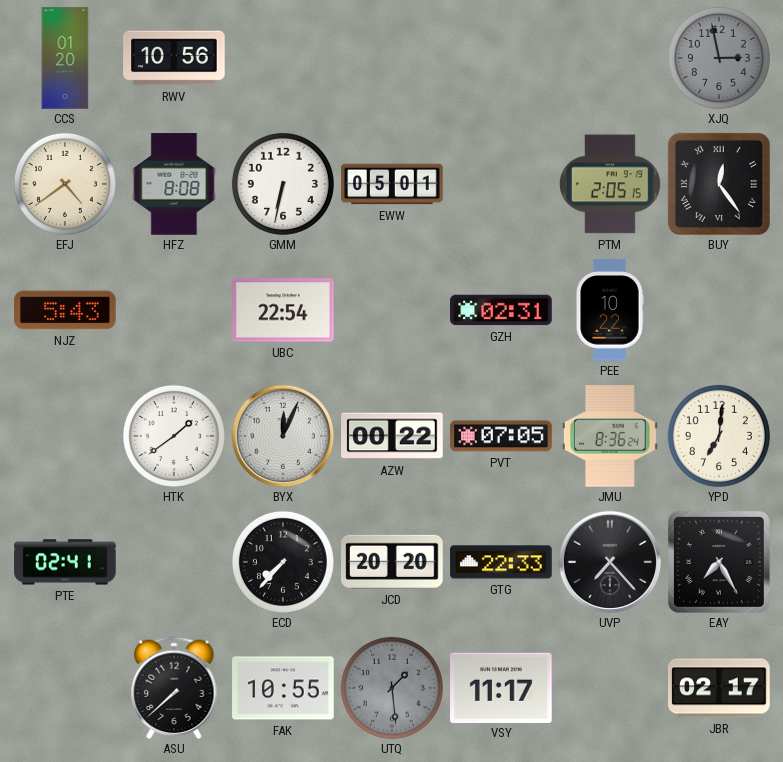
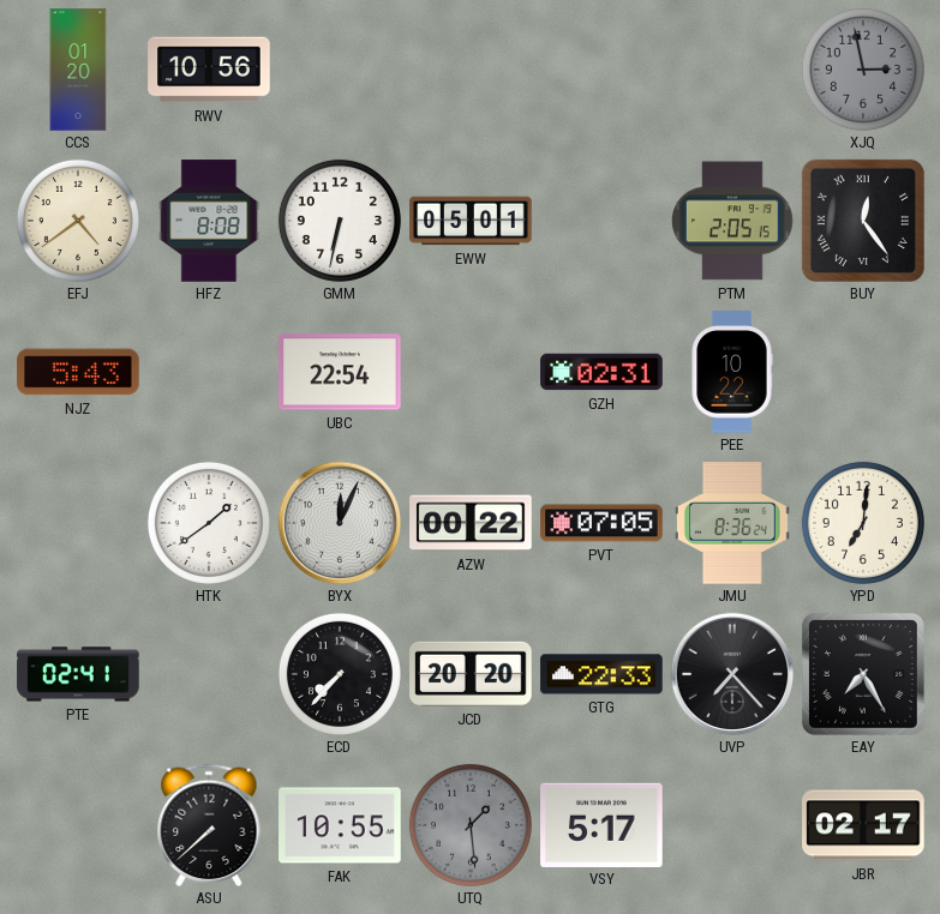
VSY: 11:17 -> 5:17 (601, 824)
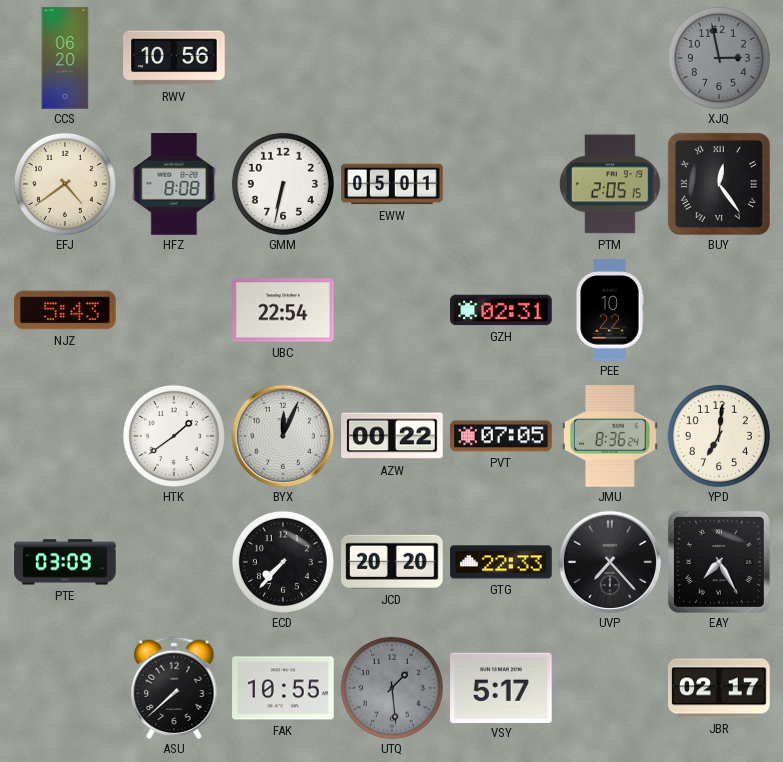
CCS: 01:20 -> 06:20 (65, 58)
PTE: 02:41 -> 03:09 (65, 562)
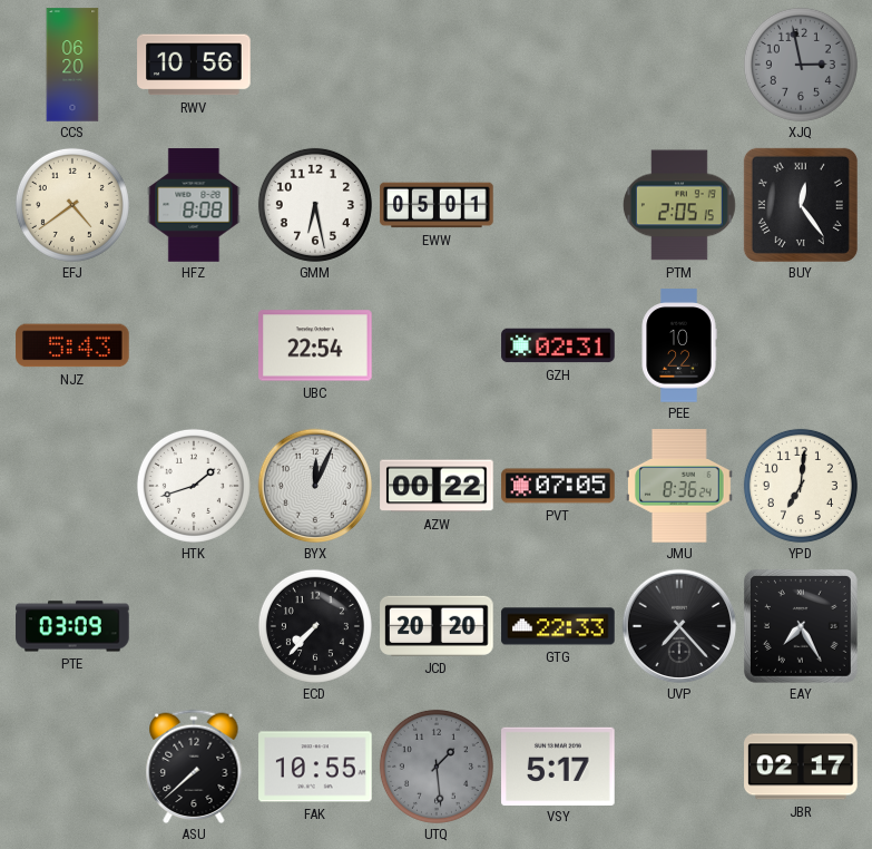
GMM: 6:32 -> 6:28 (315, 205)
HTK: 1:39 -> 1:42 (194, 486)
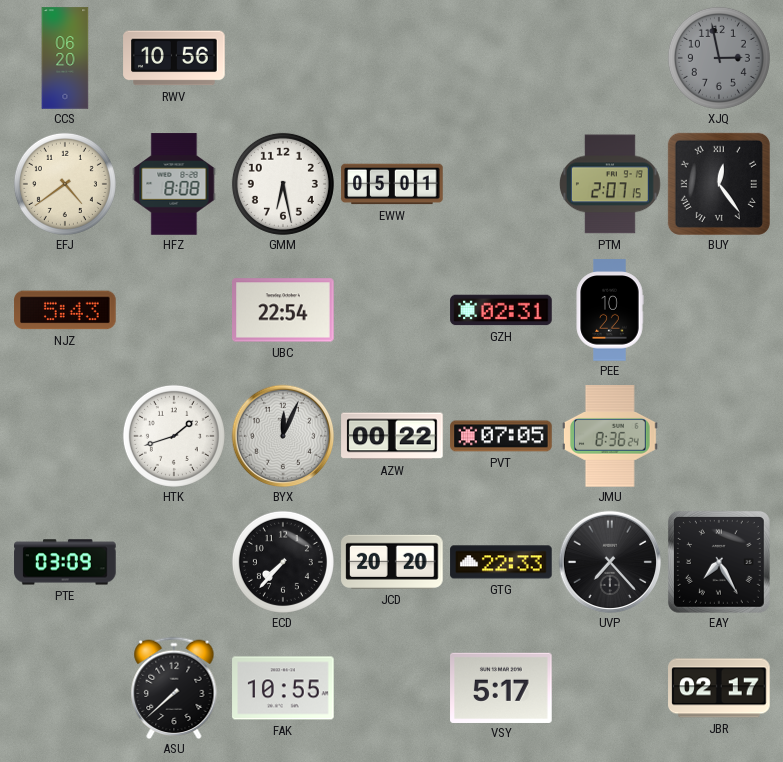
PTM: 2:05 -> 2:07 (610, 184)
YPD: 7:01 -> none (801, 486)
UTQ: 1:29 -> none (437, 767)
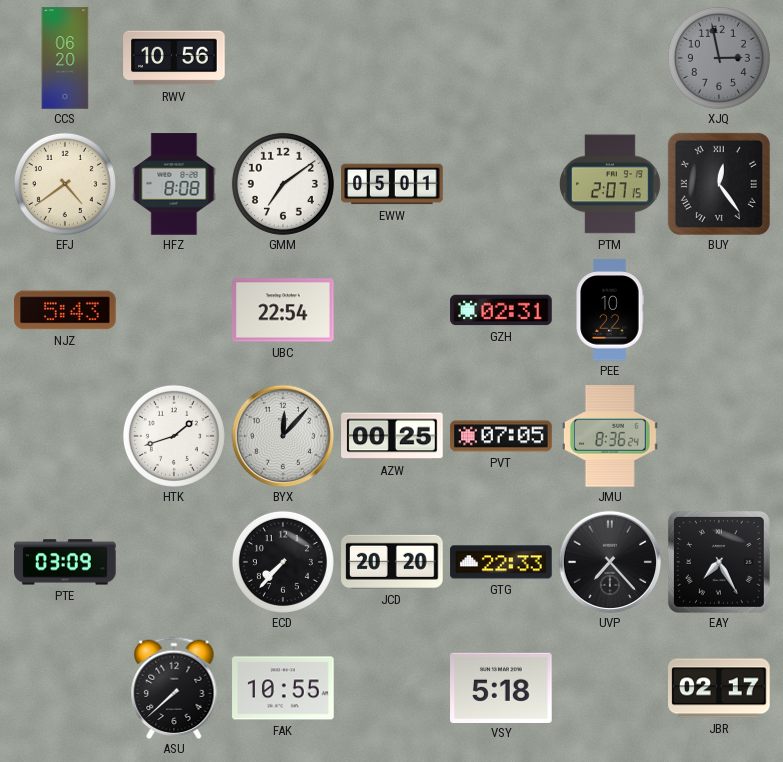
GMM: 6:28 -> 7:09 (283, 184)
BYX: 12:04 -> 12:07 (283, 436)
AZW: 00:22 -> 00:25 (392, 436)
VSY: 5:17 -> 5:18 (501, 687)
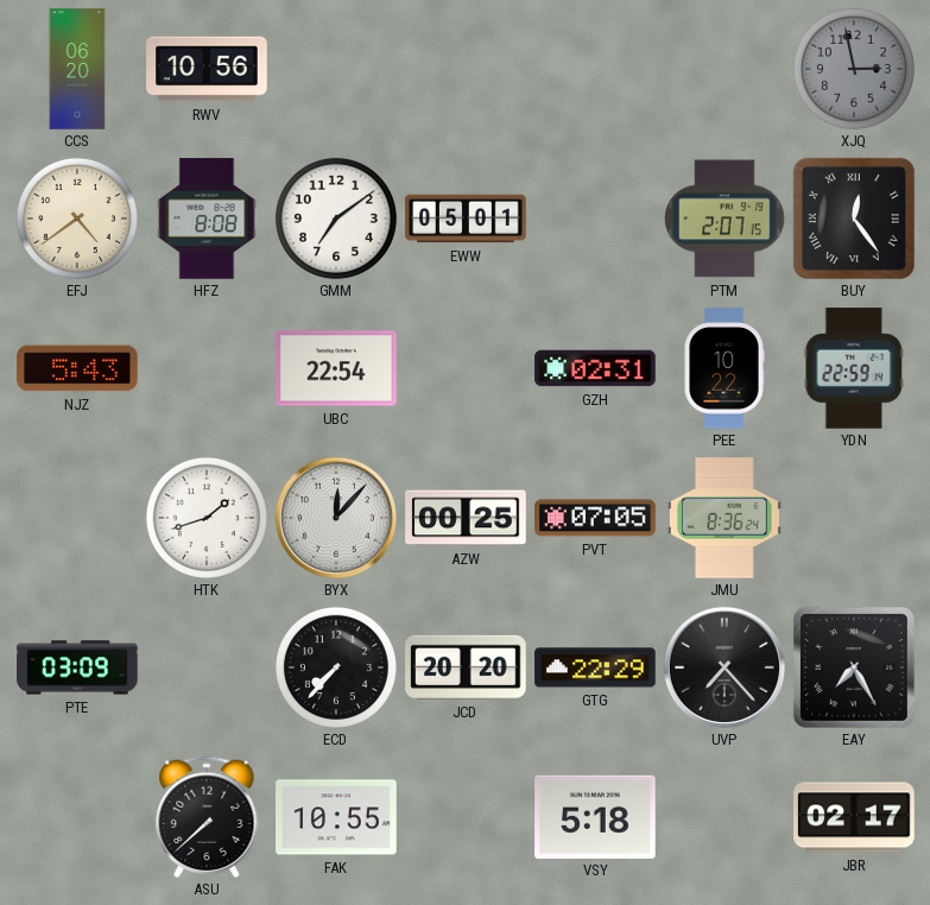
YDN: none -> 22:59 (853, 368)
GTG: 22:33 -> 22:29 (595, 667)
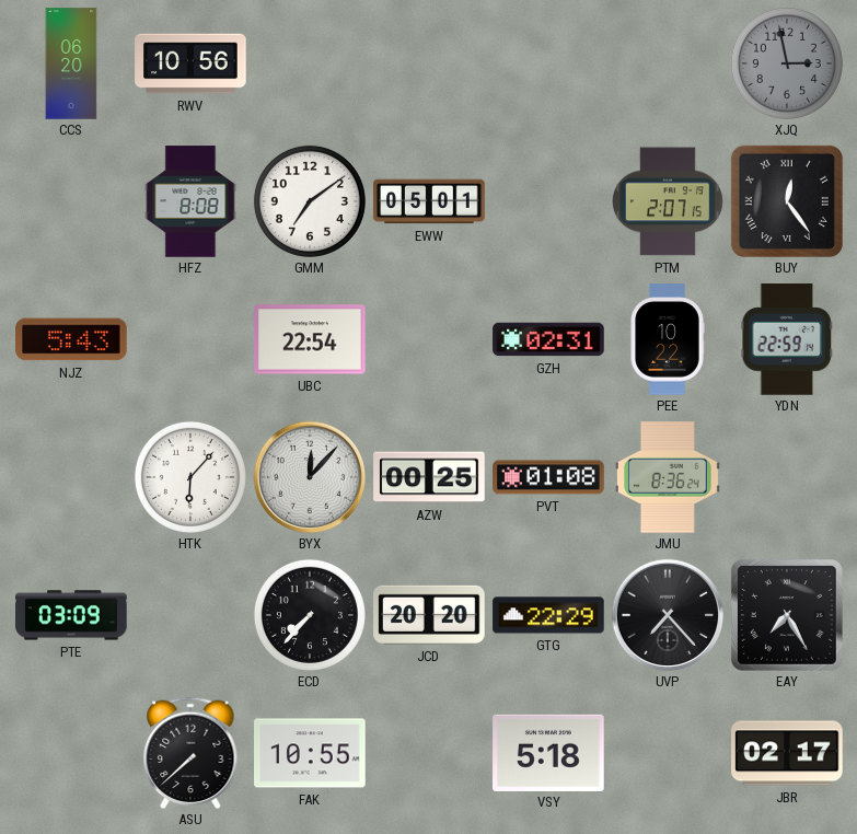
EFJ: 4:39 -> none (77, 219)
HTK: 1:42 -> 6:07 (190, 477)
PVT: 07:05 -> 01:08 (548, 477)
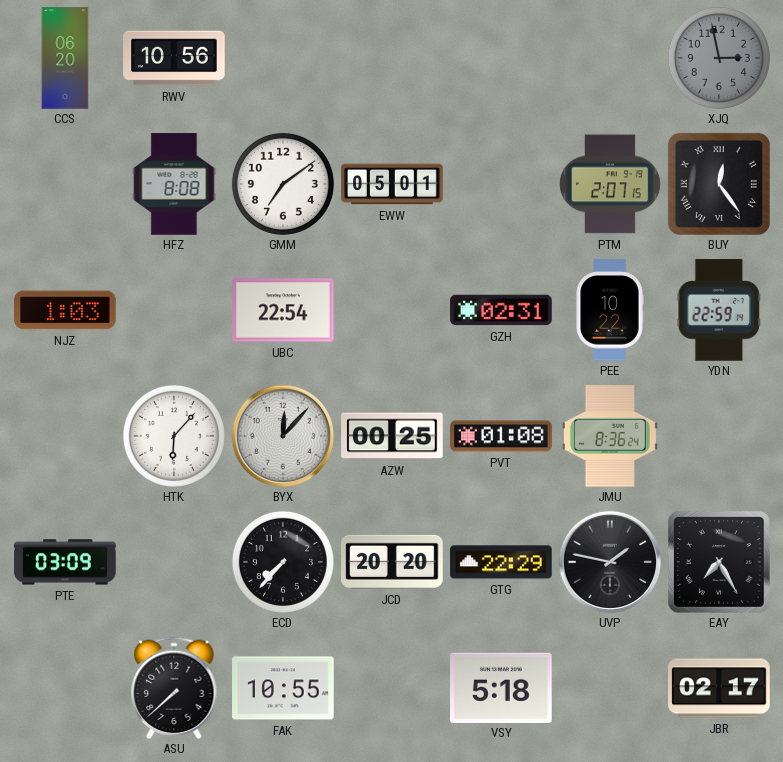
NJZ: 5:43 -> 1:03 (65, 310)
UVP: 7:23 -> 1:47 (610, 562)
